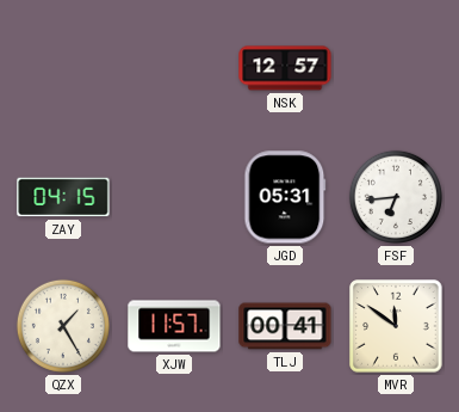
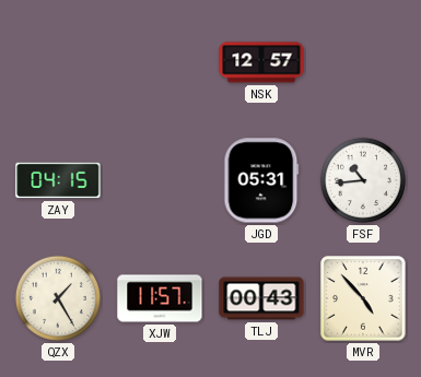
FSF: 6:44 -> 10:44 (363, 180)
TLJ: 00:41 -> 00:43 (261, 298)
MVR: 11:51 -> 4:53 (363, 298)
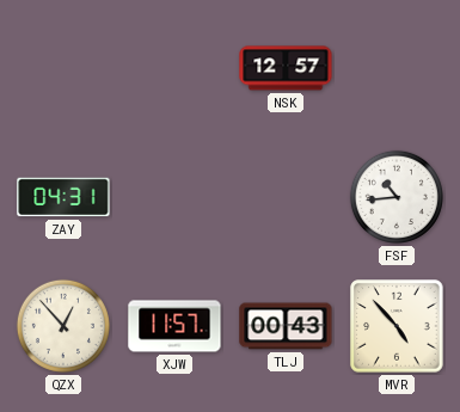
ZAY: 04:15 -> 04:31 (63, 197)
JGD: 05:31 -> none (261, 180)
QZX: 1:25 -> 12:53 (63, 326)
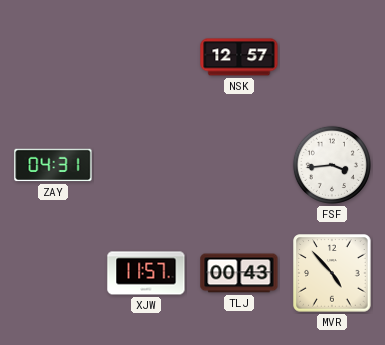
FSF: 10:44 -> 3:44 (332, 165)
QZX: 12:53 -> none (63, 326)
